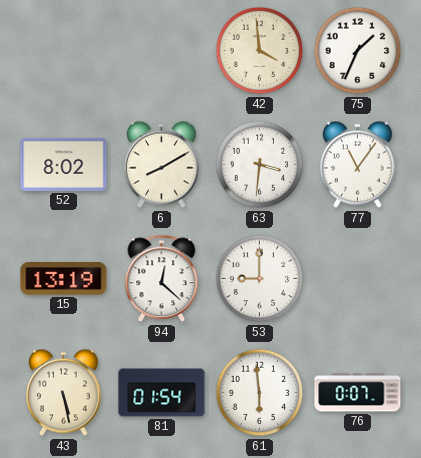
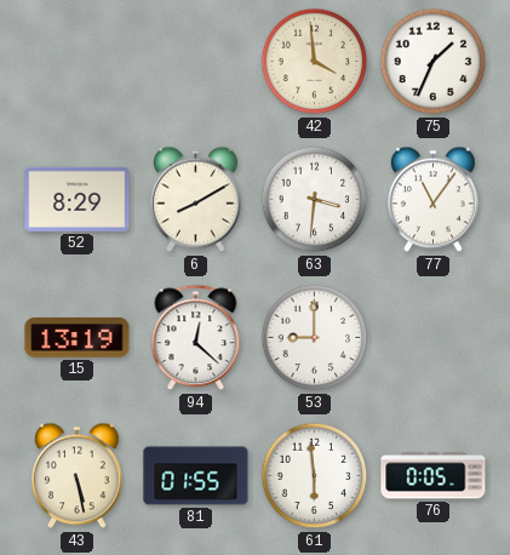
52: 8:02 -> 8:29 (78, 199)
81: 01:54 -> 01:55 (196, 476)
76: 0:07 -> 0:05 (434, 476)
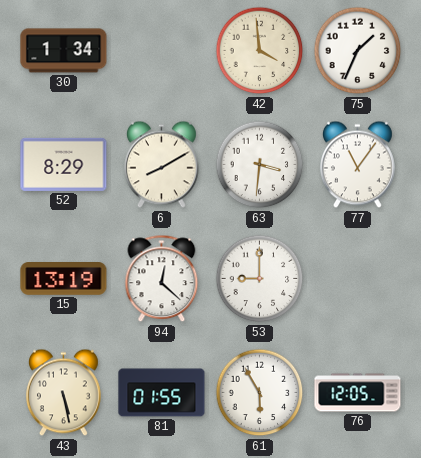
30: none -> 1:34 (64, 51)
61: 5:59 -> 5:55 (260, 393)
76: 0:05 -> 12:05 (358, 393)
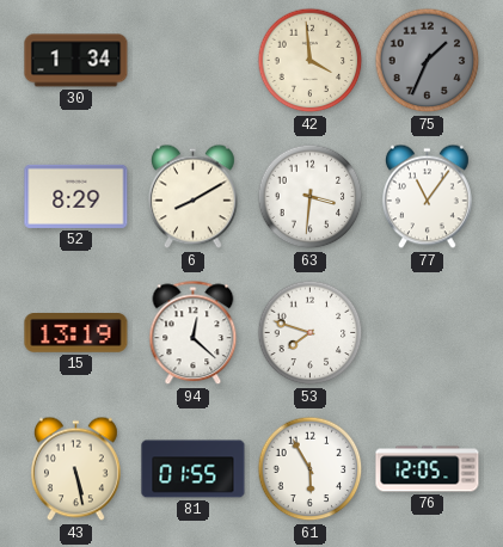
75 dial: white -> grey (428, 61)
53: 9:00 -> 7:48 (311, 333)
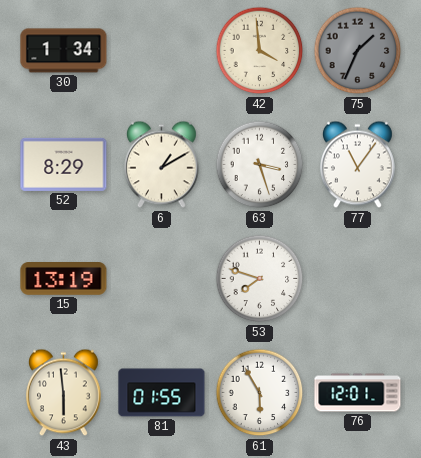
6: 8:10 -> 1:10 (162, 165)
63: 3:31 -> 3:27 (260, 165)
94: 12:22 -> none (194, 333)
43: 5:28 -> 5:59 (64, 393)
76: 12:05 -> 12:01 (358, 393)
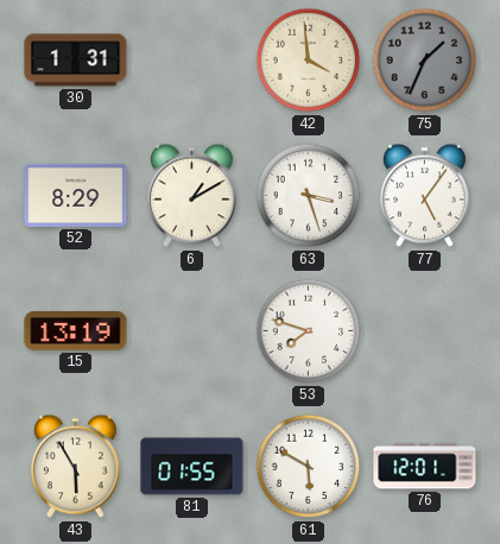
30: 1:34 -> 1:31 (76, 61)
77: 11:06 -> 5:06 (425, 196)
43: 5:59 -> 5:55 (76, 467)
61: 5:55 -> 5:50 (309, 467)
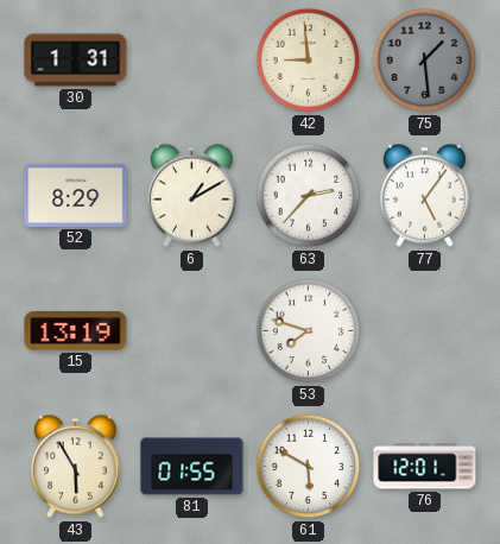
42: 3:59 -> 8:59 (309, 61)
75: 1:34 -> 1:29 (425, 61)
63: 3:27 -> 2:37 (309, 196)
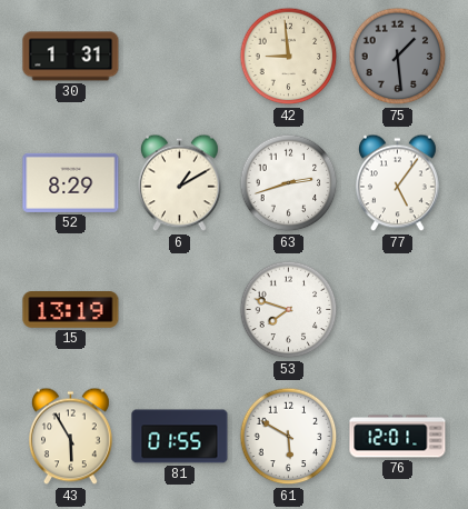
63: 2:37 -> 2:42 (289, 183)
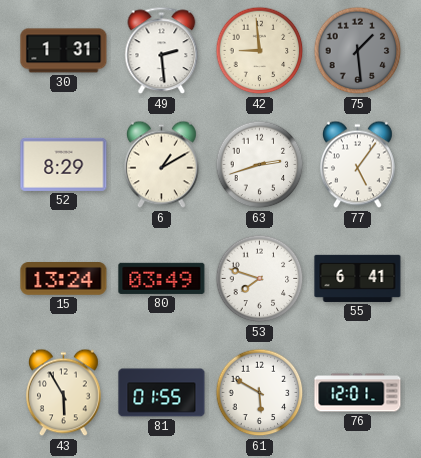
49: none -> 2:29 (162, 51)
15: 13:19 -> 13:24 (64, 279)
80: none -> 03:49 (162, 278)
55: none -> 6:41 (358, 278)
